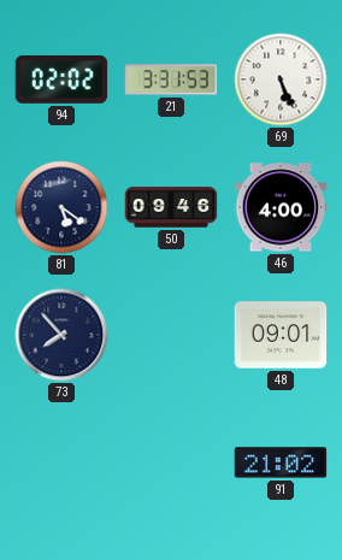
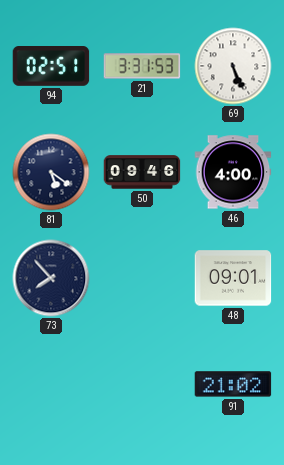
94: 02:02 -> 02:51 (51, 67)
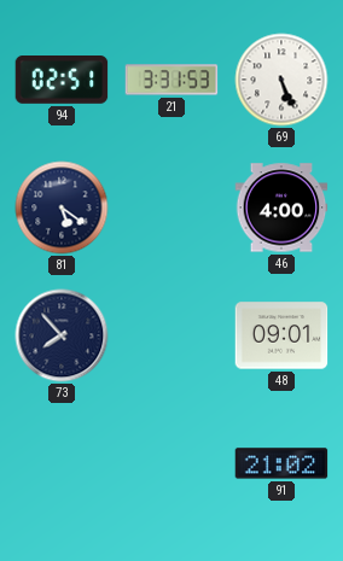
50: 09:46 -> none (142, 172)
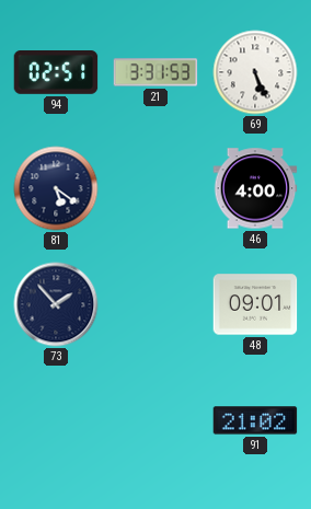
73: 7:53 -> 1:53 (56, 304)
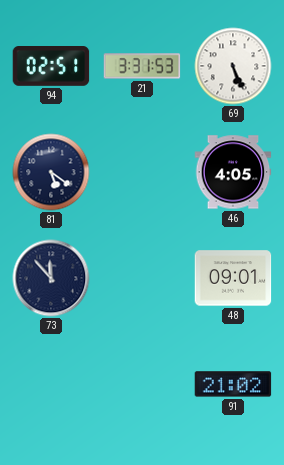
46: 4:00 -> 4:05 (233, 172)
73: 1:53 -> 11:53 (51, 278)
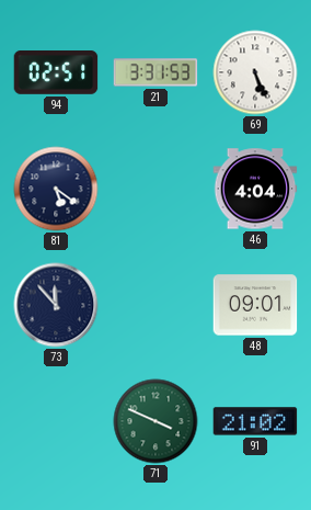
46: 4:05 -> 4:04 (255, 189)
71: none -> 3:49 (155, 421)
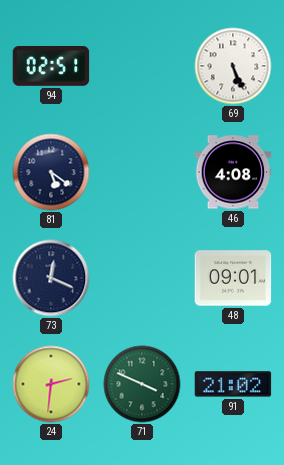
21: 3:31 -> none (155, 72)
46: 4:04 -> 4:08 (233, 172)
73: 11:53 -> 12:19 (51, 278)
24: none -> 2:31 (51, 384)
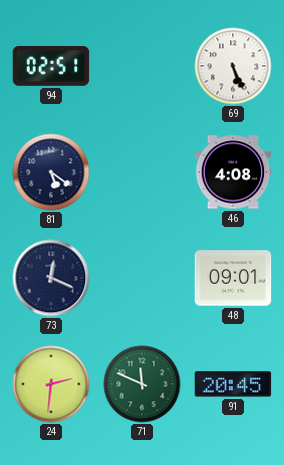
71: 3:49 -> 11:49 (142, 384)
91: 21:02 -> 20:45 (233, 384)
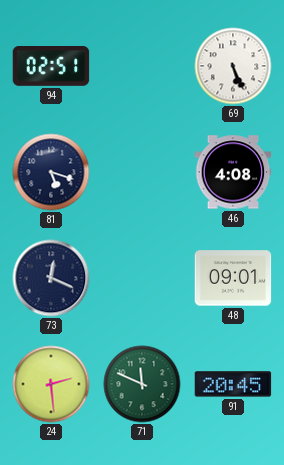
81: 5:21 -> 5:18 (51, 172)
24: 2:31 -> 2:29 (51, 384)
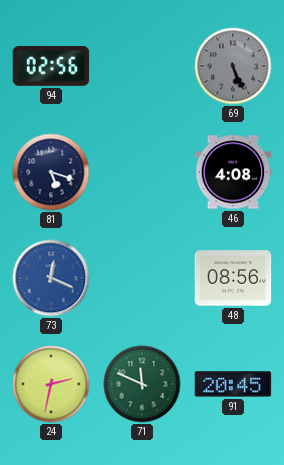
94: 02:51 -> 02:56 (51, 67)
69 dial: white -> grey (233, 66)
73 dial: navy -> blue (51, 278)
48: 09:01 -> 08:56 (233, 278)
24: 2:29 -> 2:32 (51, 384)
